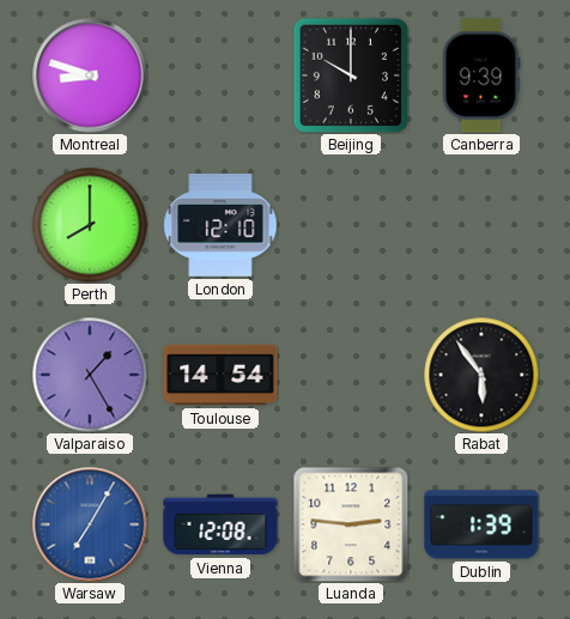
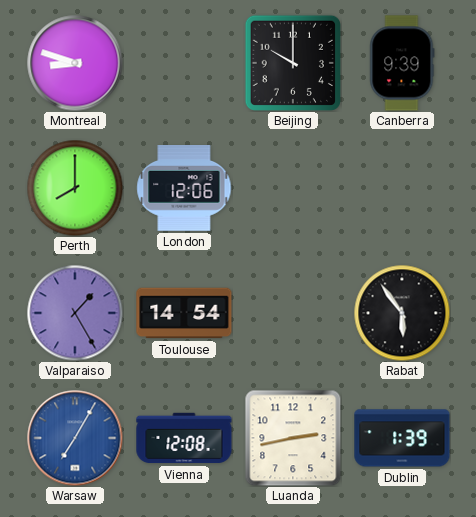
London: 12:10 -> 12:06 (184, 188)
Luanda: 2:46 -> 2:43 (293, 438)
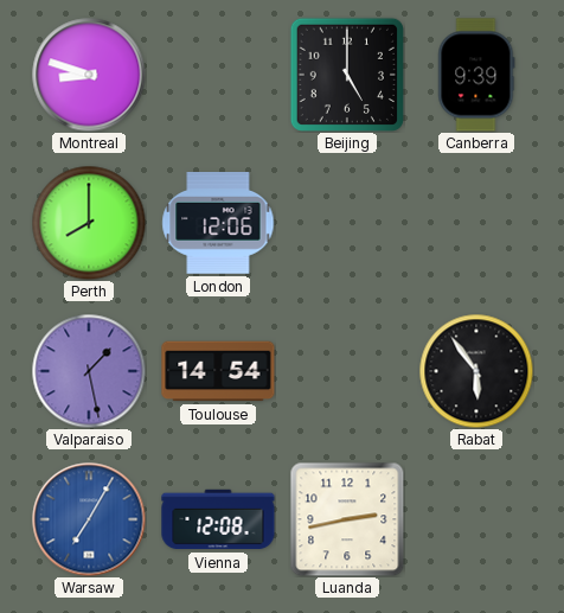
Beijing: 10:00 -> 5:00 (347, 75)
Valparaiso: 1:25 -> 1:28 (89, 371)
Dublin: 1:39 -> none (402, 438)
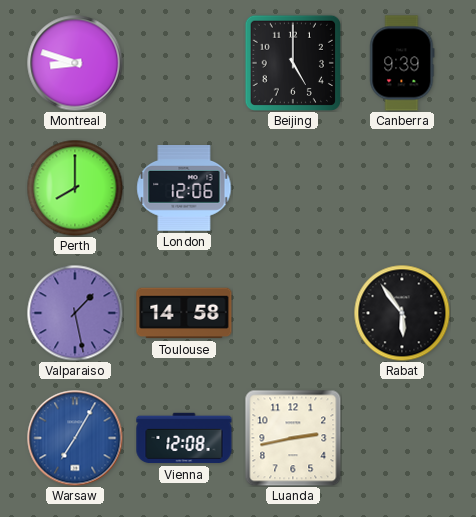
Toulouse: 14:54 -> 14:58 (184, 313)
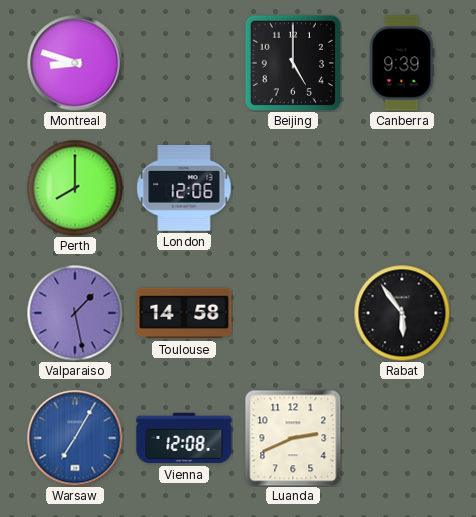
Luanda: 2:43 -> 2:41 (293, 438)
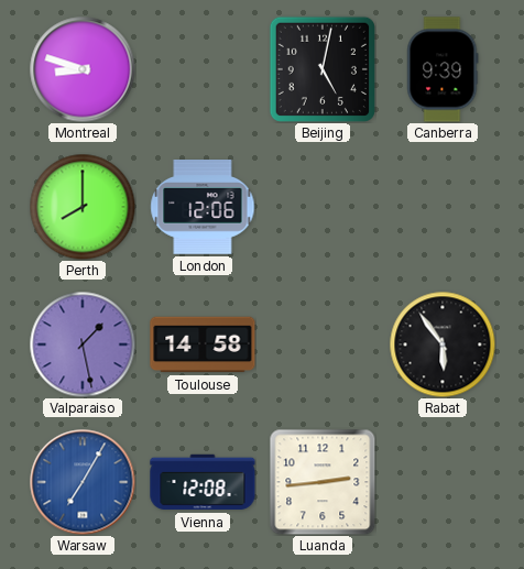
Beijing: 5:00 -> 5:02 (323, 69)
Luanda: 2:41 -> 2:44 (323, 482)
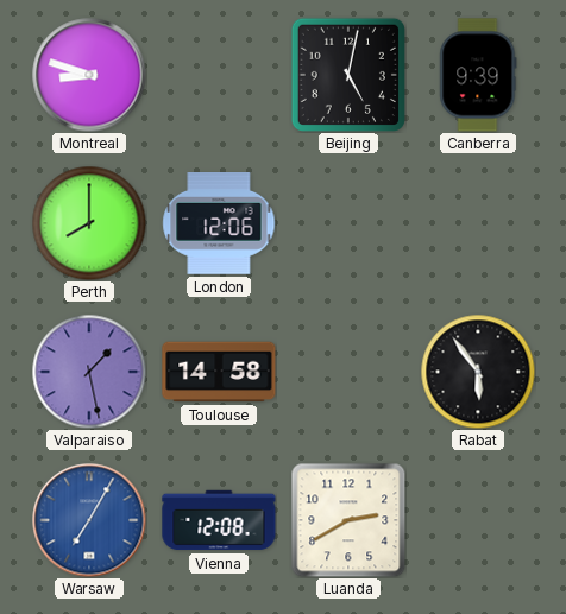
Luanda: 2:44 -> 2:40 (348, 520)
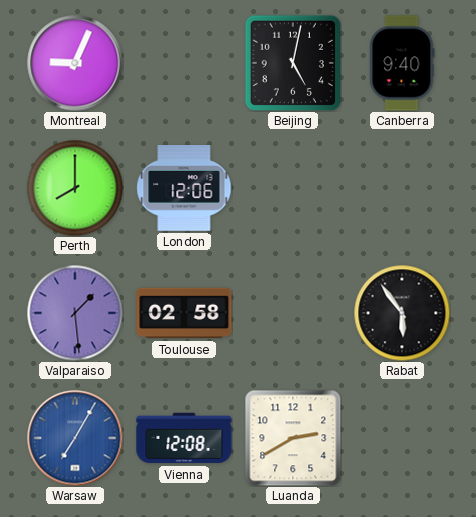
Montreal: 8:48 -> 9:04 (75, 63)
Canberra: 9:39 -> 9:40 (402, 63)
Valparaiso: 1:28 -> 1:29 (75, 313)
Toulouse: 14:58 -> 02:58 (184, 313)
